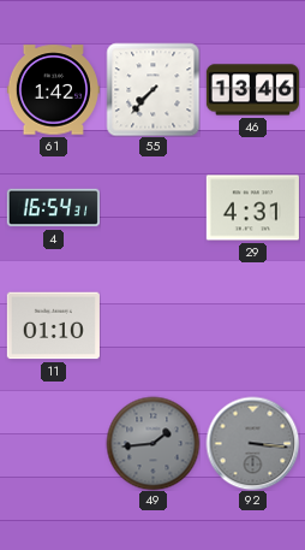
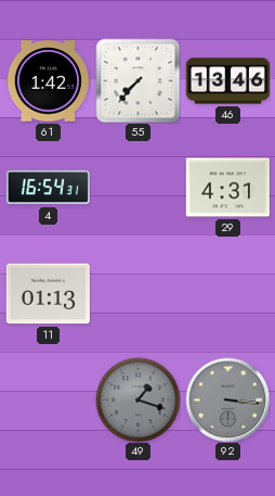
11: 01:10 -> 01:13 (48, 294)
49: 1:44 -> 1:18 (137, 399)
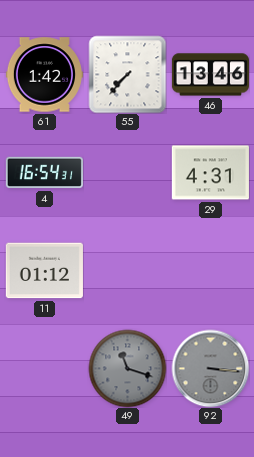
11: 01:13 -> 01:12 (44, 271)
49: 1:18 -> 11:18 (127, 368)
